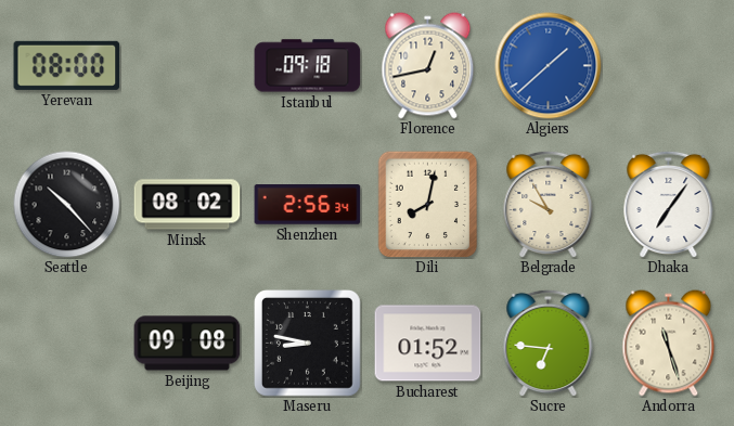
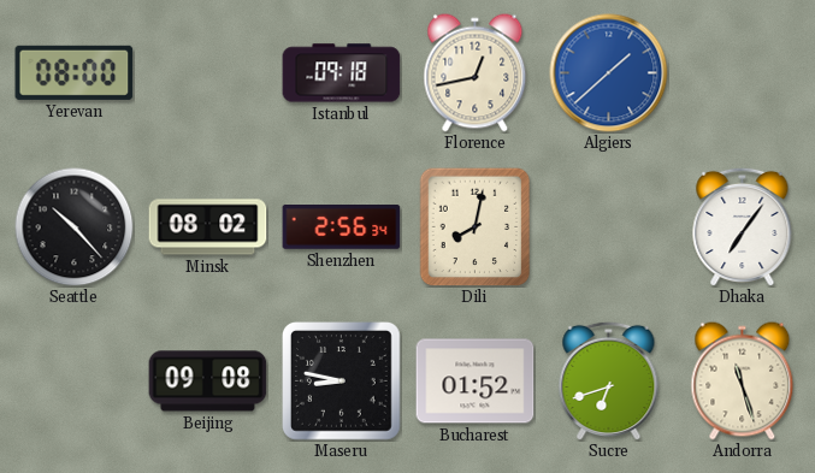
Belgrade: 9:55 -> none (549, 204)
Sucre: 6:46 -> 6:42 (609, 380)
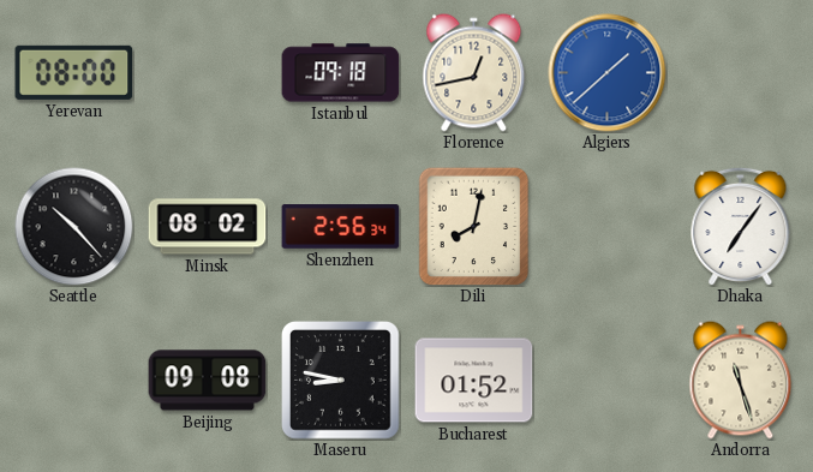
Sucre: 6:42 -> none (609, 380)
